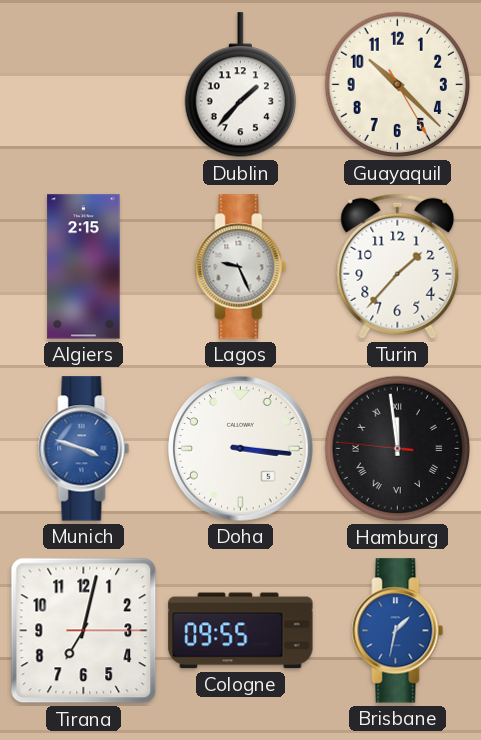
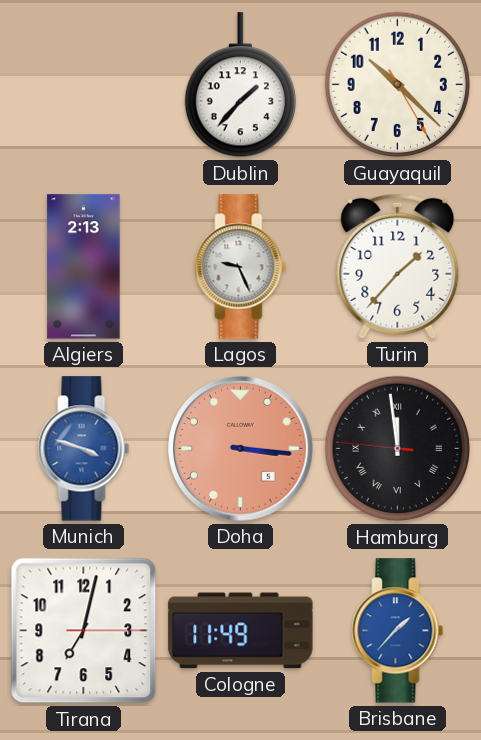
Algiers: 2:15 -> 2:13 (84, 267)
Doha dial: white -> salmon (241, 449)
Cologne: 09:55 -> 11:49 (241, 631)
Brisbane: 1:32 -> 1:37 (398, 631)
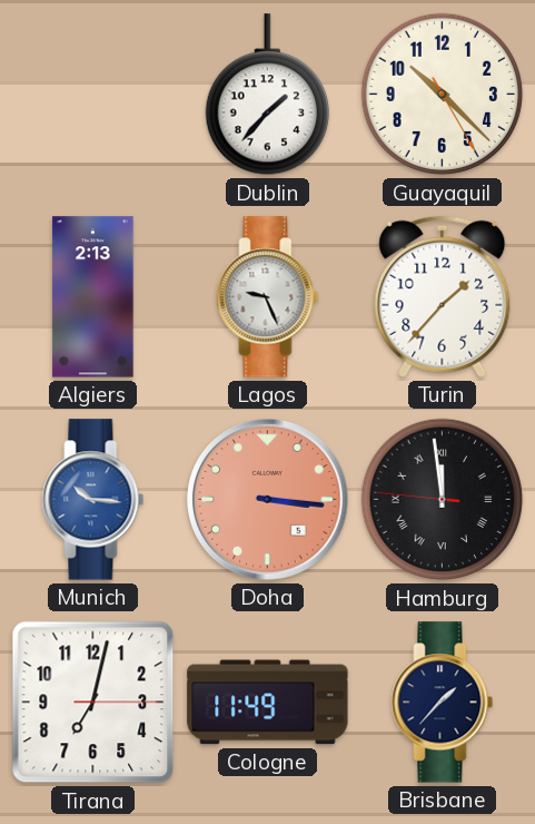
Munich: 3:48 -> 10:16 (93, 500)
Brisbane dial: blue -> navy (443, 703)
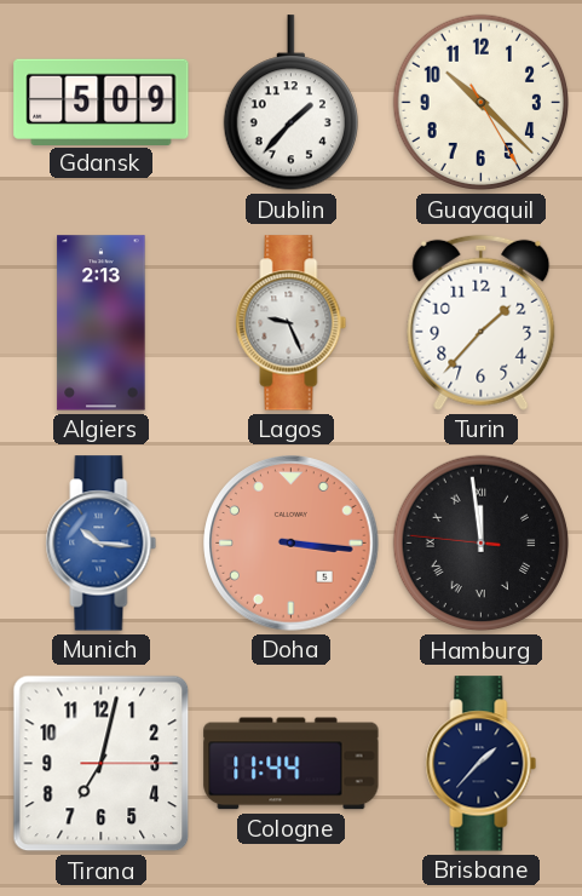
Gdansk: none -> 5:09 (102, 102)
Cologne: 11:49 -> 11:44 (292, 764)
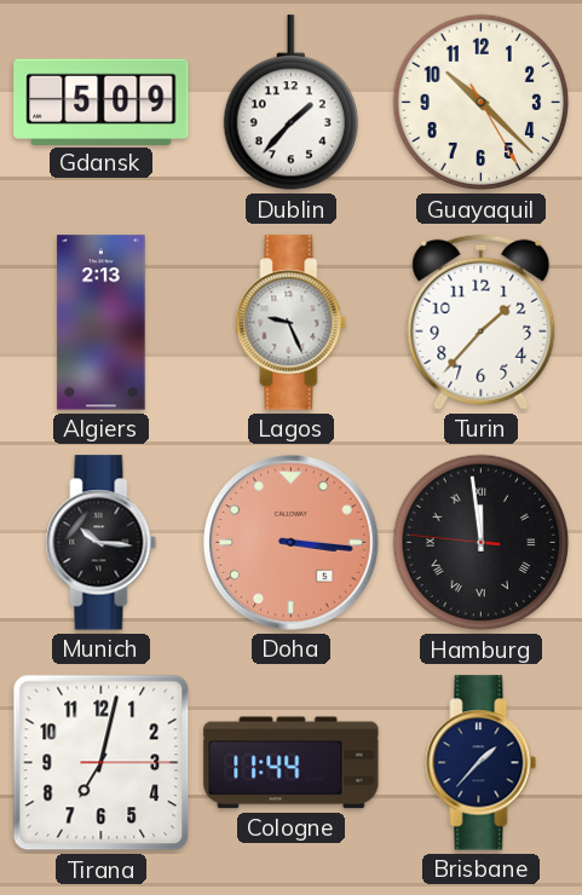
Munich dial: blue -> black (102, 543)
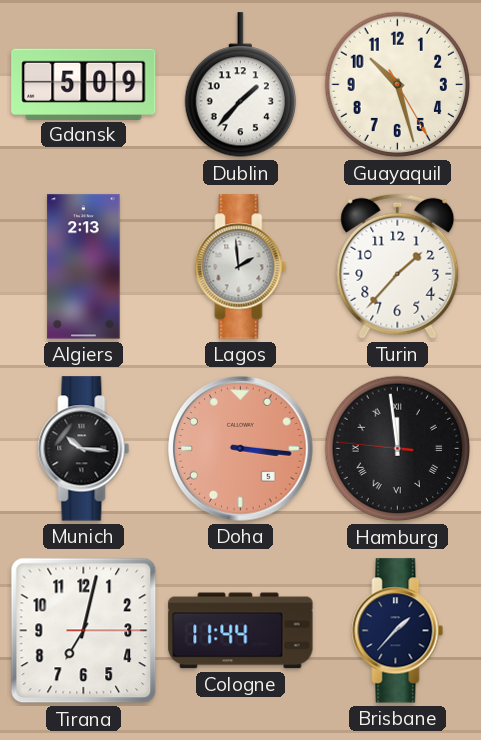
Guayaquil: 10:22 -> 10:27 (398, 85)
Lagos: 9:26 -> 1:59 (241, 267)
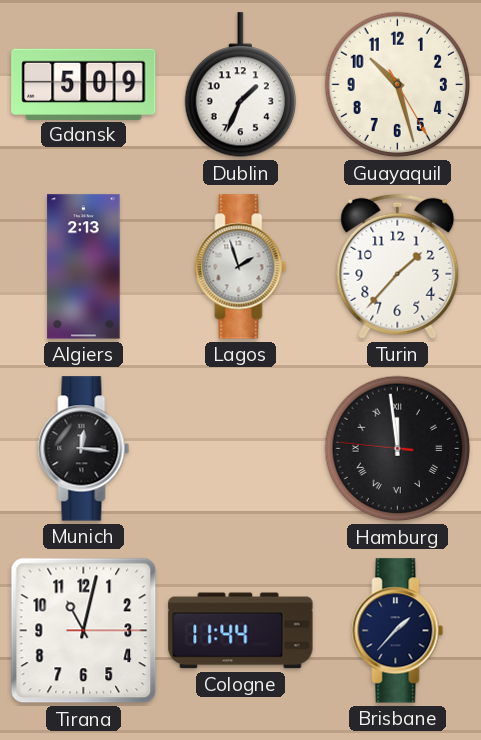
Dublin: 1:37 -> 1:34 (240, 85)
Lagos: 1:59 -> 1:57 (241, 267)
Munich: 10:16 -> 12:16 (84, 449)
Doha: 3:16 -> none (241, 449)
Tirana: 7:02 -> 11:02 (84, 631)
